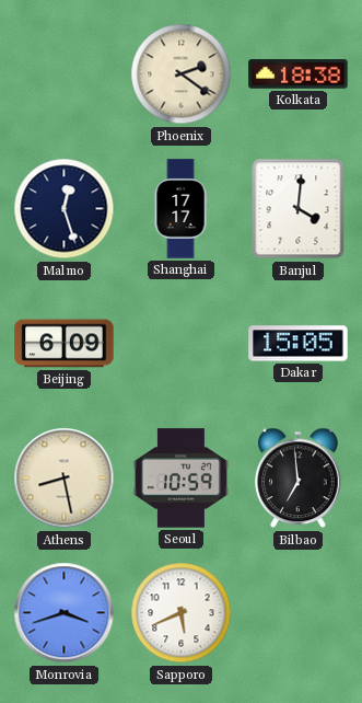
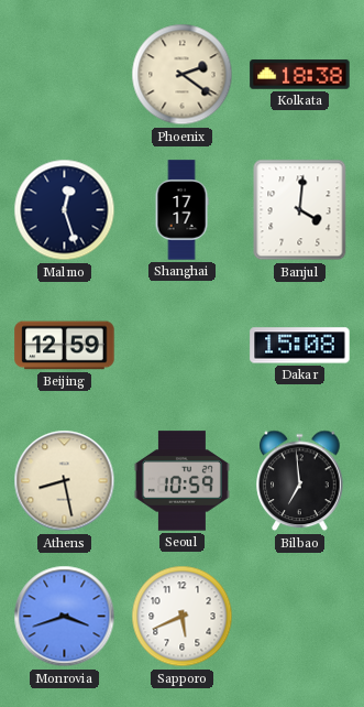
Beijing: 6:09 -> 12:59 (65, 346)
Dakar: 15:05 -> 15:08 (300, 346)
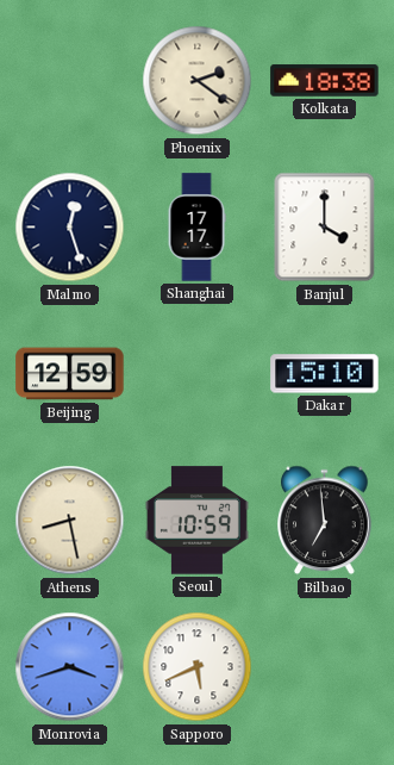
Banjul: 4:01 -> 4:00 (325, 228)
Dakar: 15:08 -> 15:10 (325, 374)
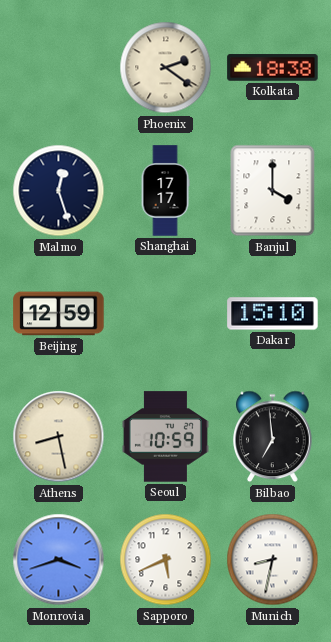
Munich: none -> 8:32 (273, 560)
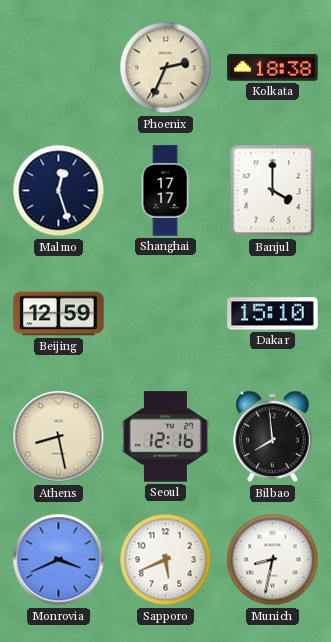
Phoenix: 2:21 -> 2:34 (166, 68)
Seoul: 10:59 -> 12:16 (165, 437)
Bilbao: 6:59 -> 7:59 (273, 437)
Monrovia: 3:42 -> 3:41 (59, 560)
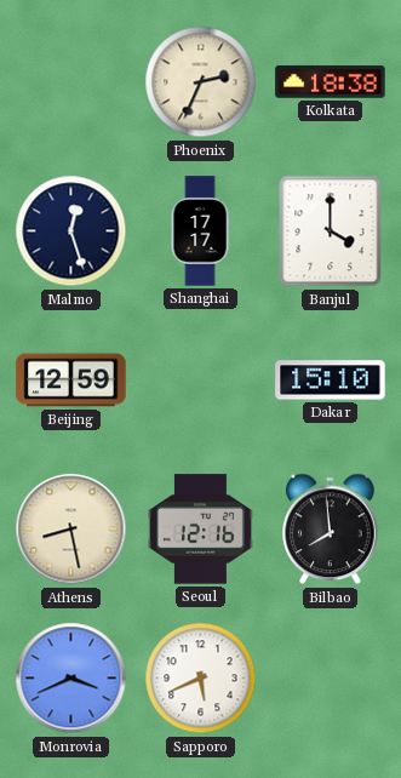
Munich: 8:32 -> none (273, 560)
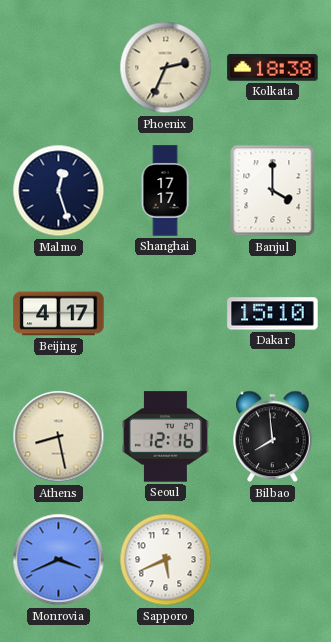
Beijing: 12:59 -> 4:17 (59, 314)
